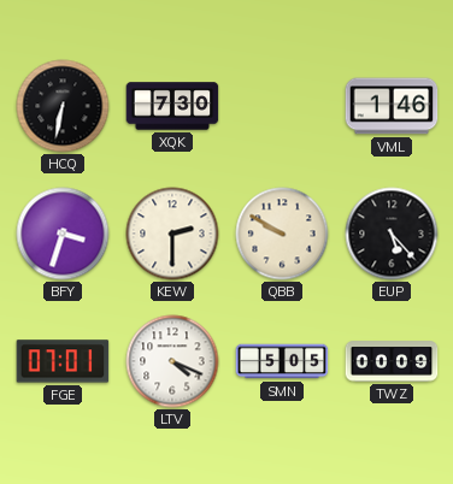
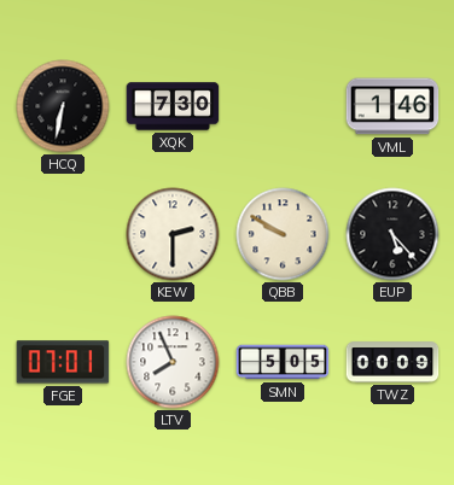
BFY: 3:33 -> none (63, 234)
LTV: 4:19 -> 7:56 (173, 362)
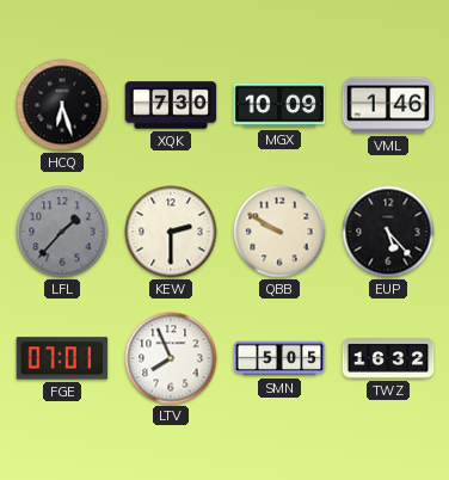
HCQ: 6:32 -> 6:27 (62, 105)
MGX: none -> 10:09 (279, 105)
LFL: none -> 1:37 (62, 232)
TWZ: 00:09 -> 16:32 (388, 358)
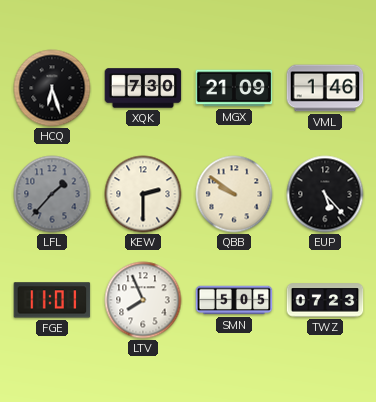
MGX: 10:09 -> 21:09 (234, 88)
QBB: 9:50 -> 9:51 (234, 194)
FGE: 07:01 -> 11:01 (52, 300)
TWZ: 16:32 -> 07:23 (325, 300)
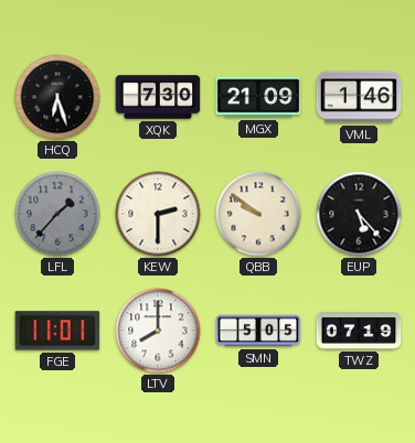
LTV: 7:56 -> 8:00 (158, 331)
TWZ: 07:23 -> 07:19 (359, 331)
